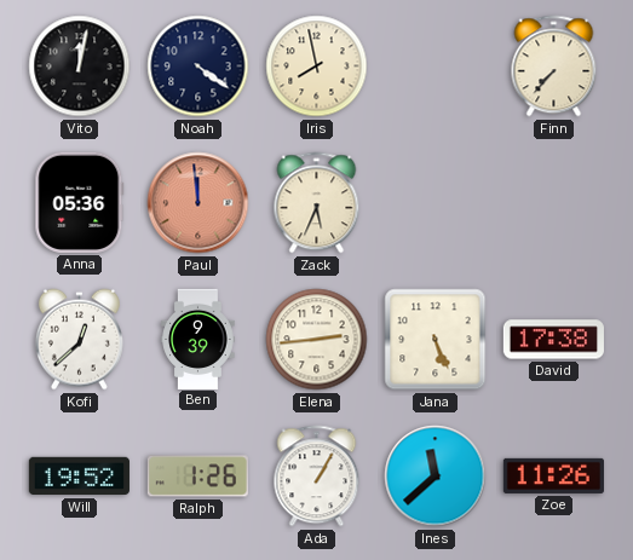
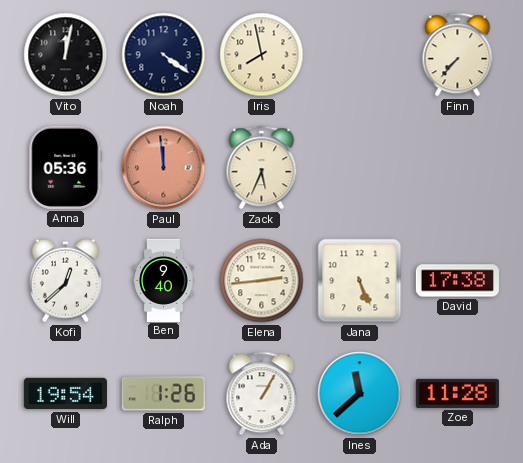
Ben: 9:39 -> 9:40 (164, 280)
Will: 19:52 -> 19:54 (65, 394)
Zoe: 11:26 -> 11:28 (457, 393)
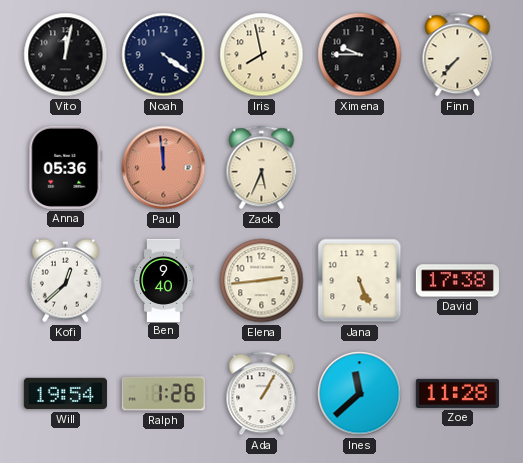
Ximena: none -> 9:45 (360, 55)
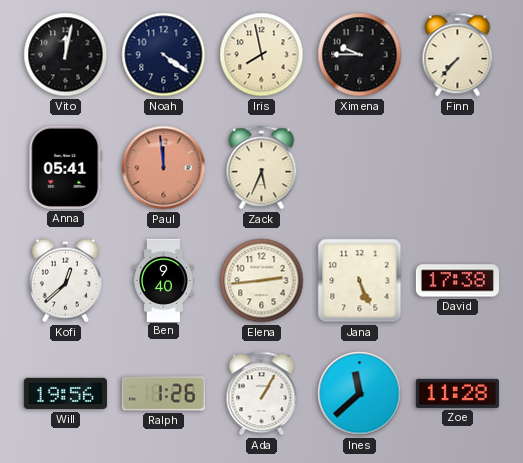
Anna: 05:36 -> 05:41 (66, 167)
Will: 19:54 -> 19:56 (65, 394)
